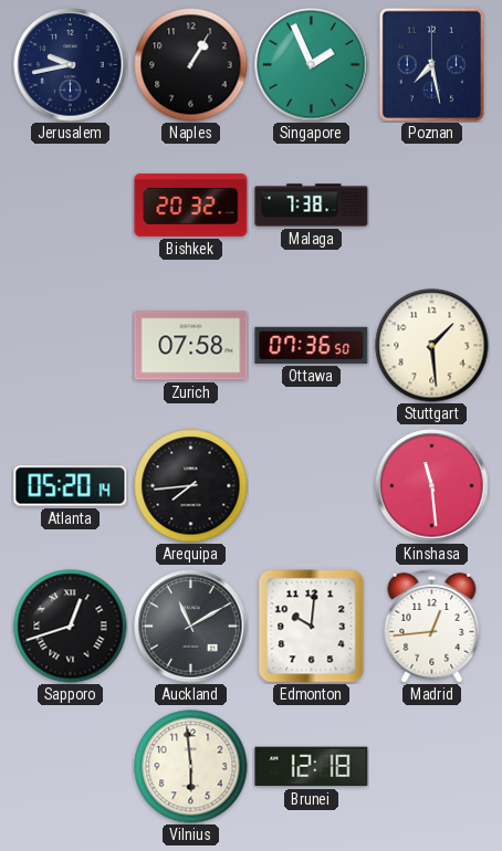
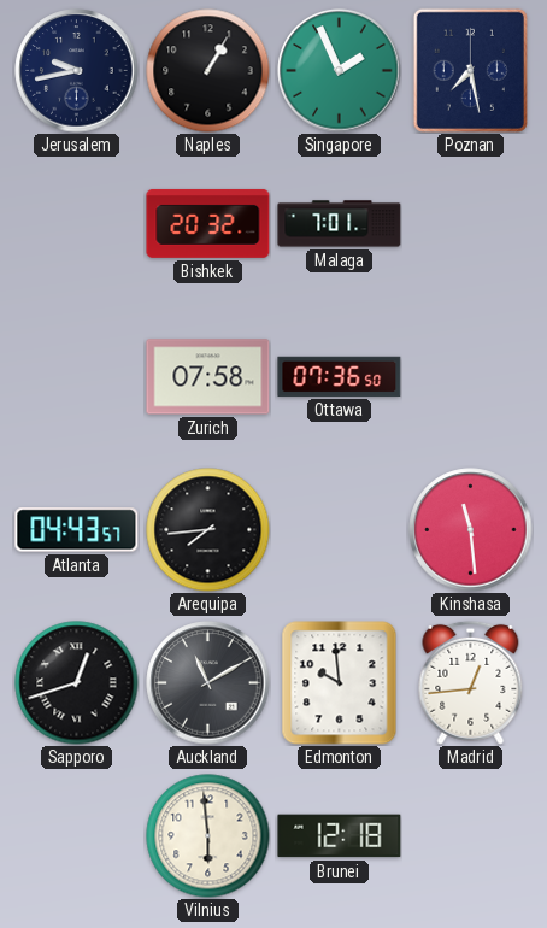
Malaga: 7:38 -> 7:01 (340, 224)
Stuttgart: 1:29 -> none (432, 346)
Atlanta: 05:20 -> 04:43 (77, 530)
Edmonton: 10:01 -> 9:59 (340, 683)
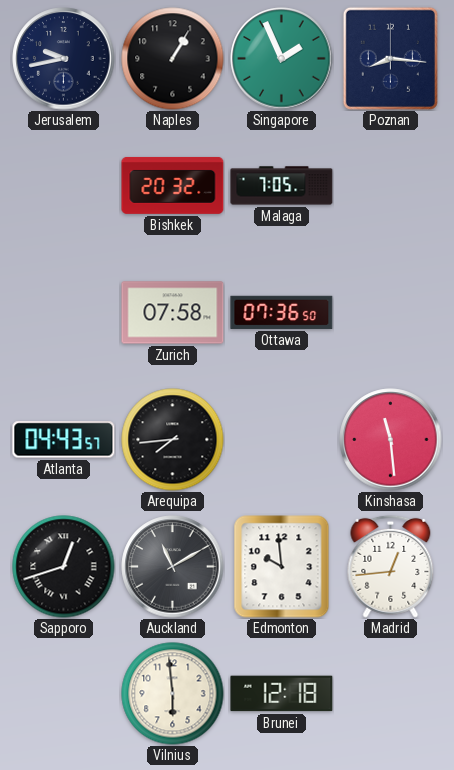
Poznan: 7:28 -> 8:16 (390, 58)
Malaga: 7:01 -> 7:05 (282, 186)
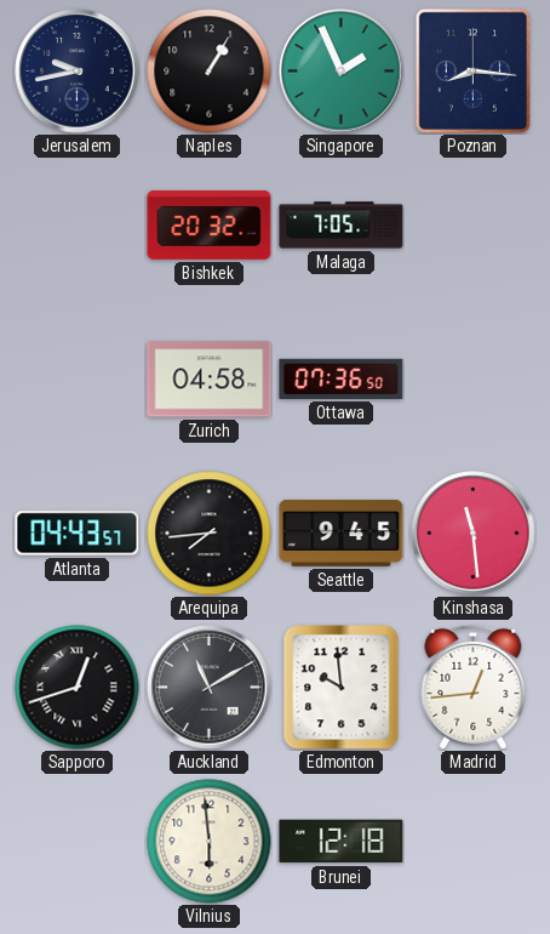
Zurich: 07:58 -> 04:58 (210, 380)
Seattle: none -> 9:45 (342, 533)
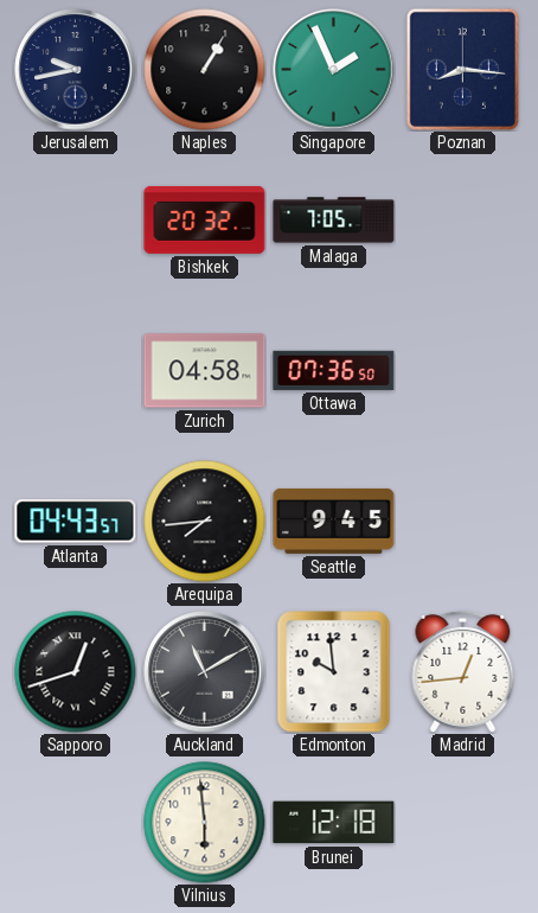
Kinshasa: 11:29 -> none (474, 534)
